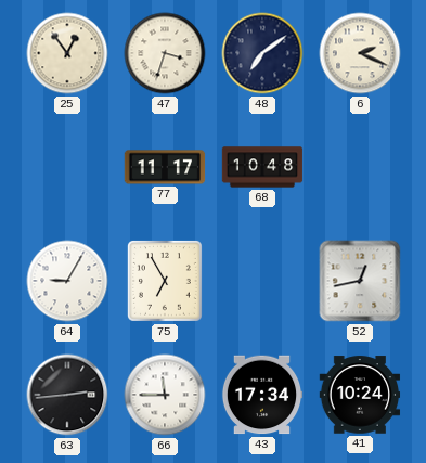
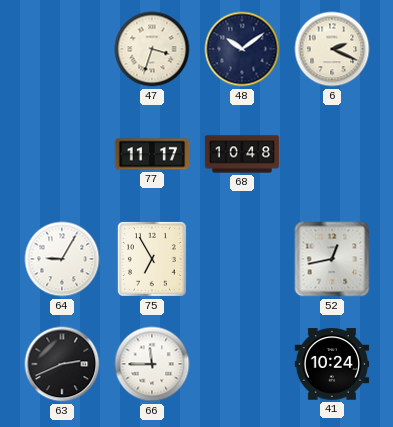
25: 12:54 -> none (67, 53)
48: 7:09 -> 10:09 (242, 49)
63: 2:44 -> 2:41 (62, 364)
43: 17:34 -> none (262, 395)
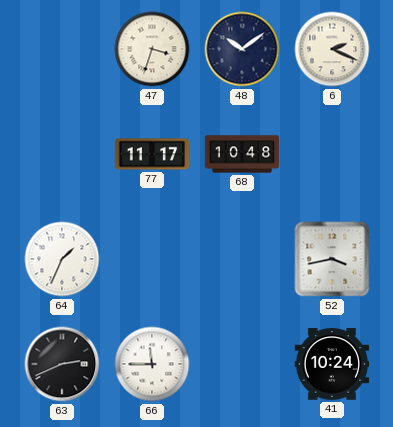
64: 9:05 -> 1:34 (62, 259)
75: 6:55 -> none (152, 260)
52: 12:43 -> 3:43 (332, 259)
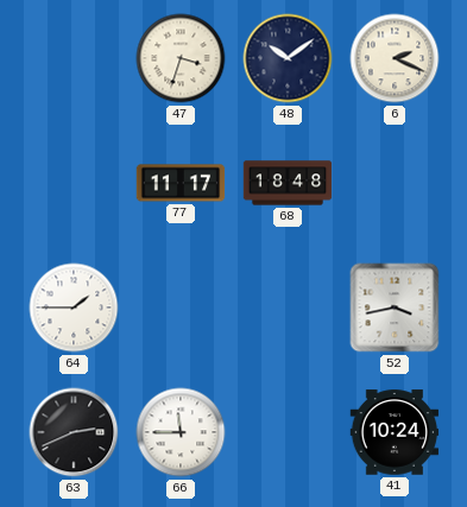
68: 10:48 -> 18:48 (288, 183)
64: 1:34 -> 1:45 (74, 308)
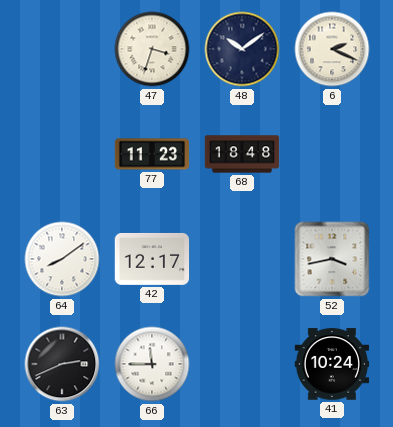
77: 11:17 -> 11:23 (152, 154)
64: 1:45 -> 8:09 (62, 259)
42: none -> 12:17 (152, 259)
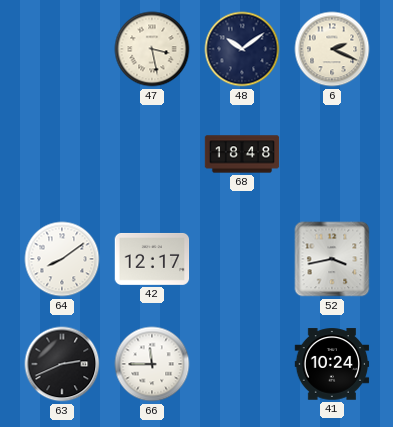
47: 3:33 -> 3:28 (152, 49)
77: 11:23 -> none (152, 154)
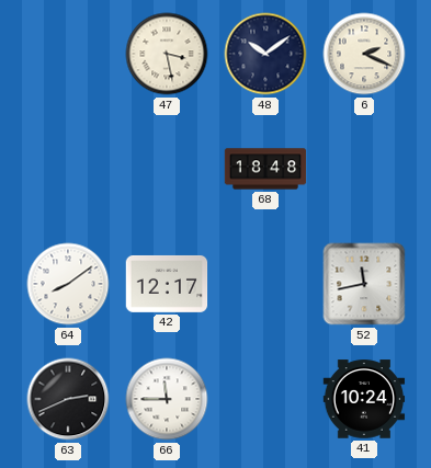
52: 3:43 -> 11:43 (364, 284)
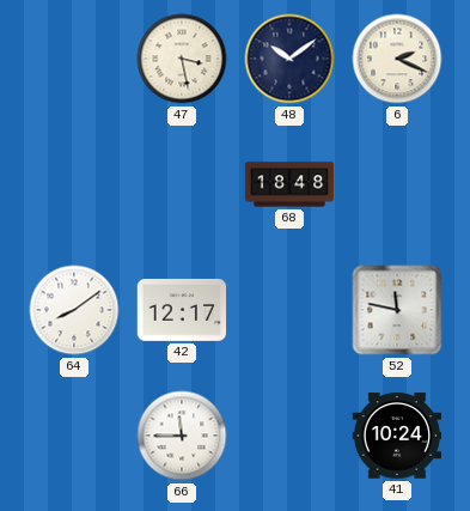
52: 11:43 -> 11:47 (397, 310)
63: 2:41 -> none (68, 399)
